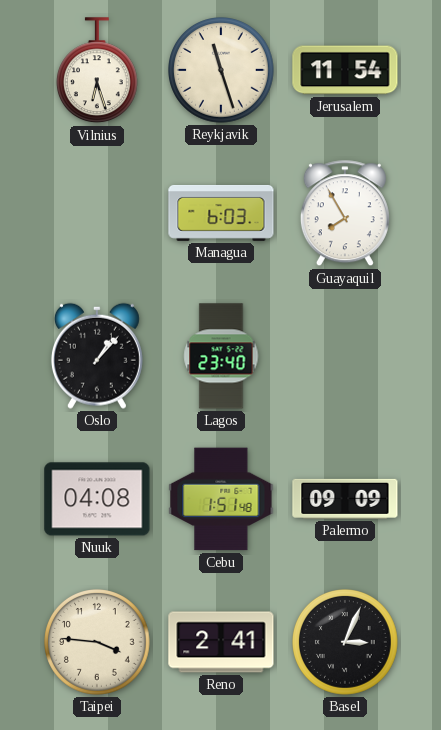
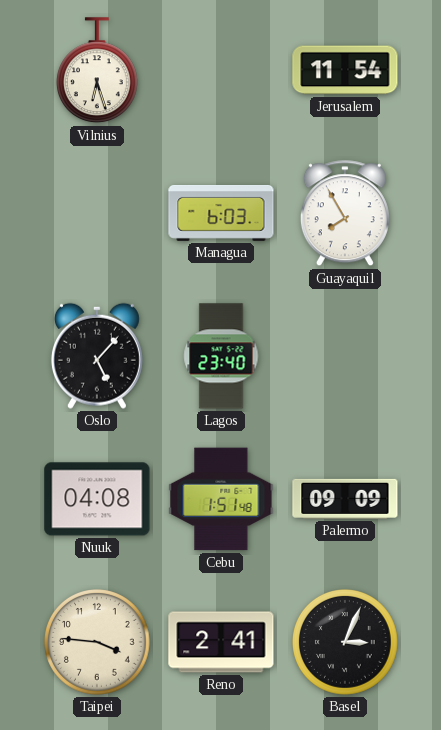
Reykjavik: 11:27 -> none (222, 71)
Oslo: 1:07 -> 5:07 (97, 356)
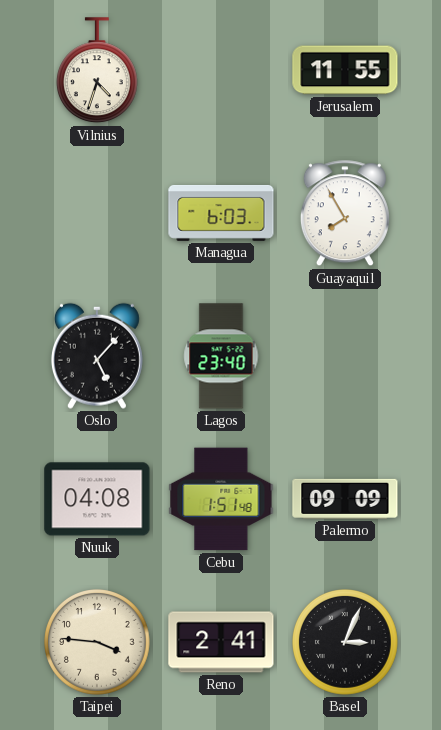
Vilnius: 6:27 -> 4:33 (97, 71)
Jerusalem: 11:54 -> 11:55 (345, 70)
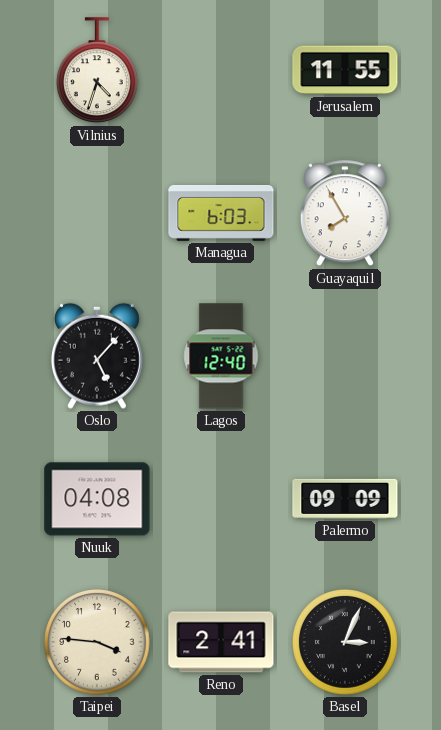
Lagos: 23:40 -> 12:40 (221, 356)
Cebu: 1:51 -> none (221, 499)
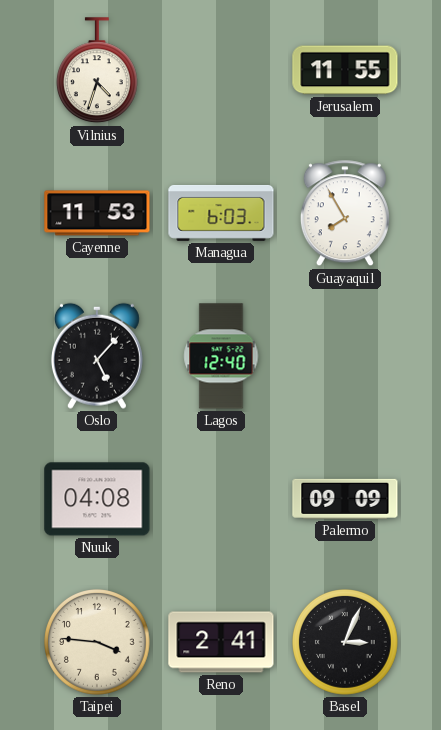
Cayenne: none -> 11:53 (97, 213)
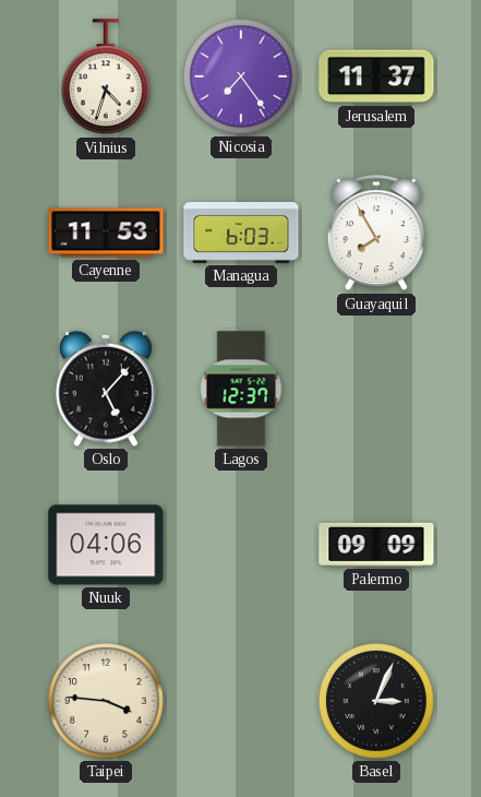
Nicosia: none -> 7:24 (242, 78)
Jerusalem: 11:55 -> 11:37 (376, 76)
Lagos: 12:40 -> 12:37 (241, 389)
Nuuk: 04:08 -> 04:06 (106, 545)
Reno: 2:41 -> none (221, 642)
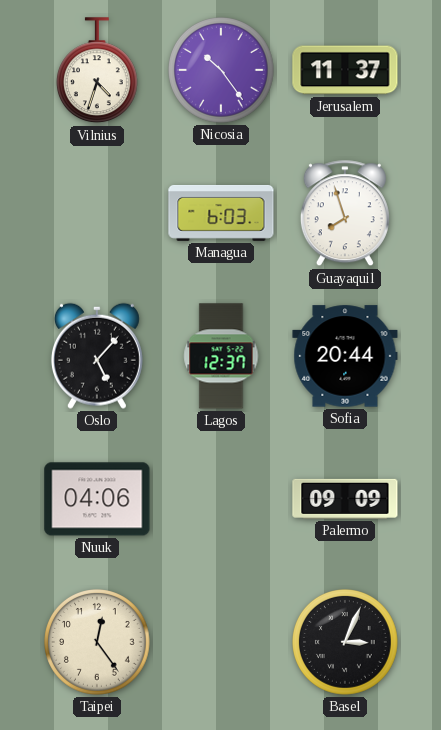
Nicosia: 7:24 -> 10:24 (222, 71)
Cayenne: 11:53 -> none (106, 233)
Guayaquil: 7:55 -> 7:57 (345, 214)
Sofia: none -> 20:44 (345, 356)
Taipei: 3:46 -> 12:24 (98, 643)
